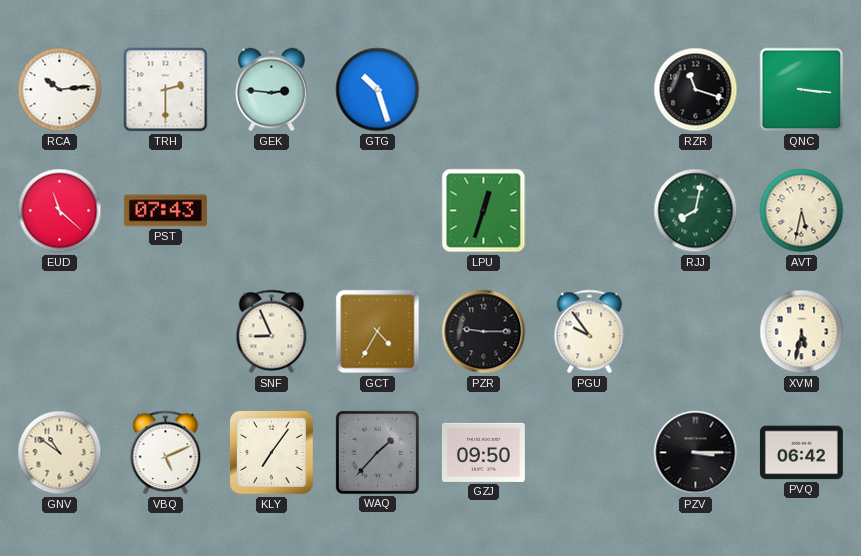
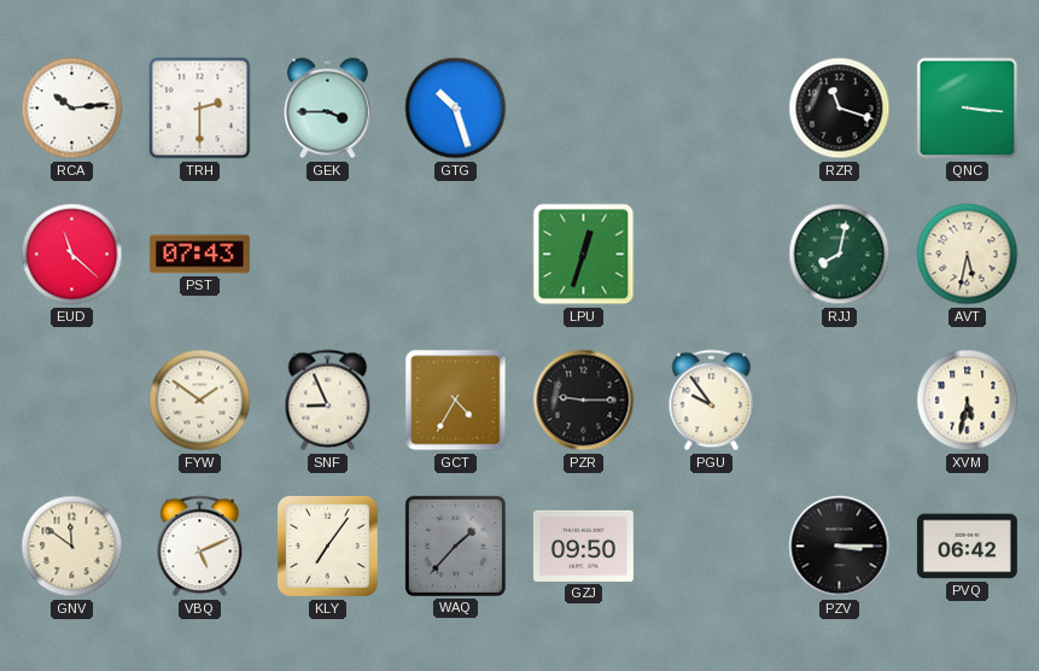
GEK: 2:46 -> 3:45 (328, 109)
FYW: none -> 1:51 (200, 401)
GNV: 10:51 -> 11:51 (72, 547)
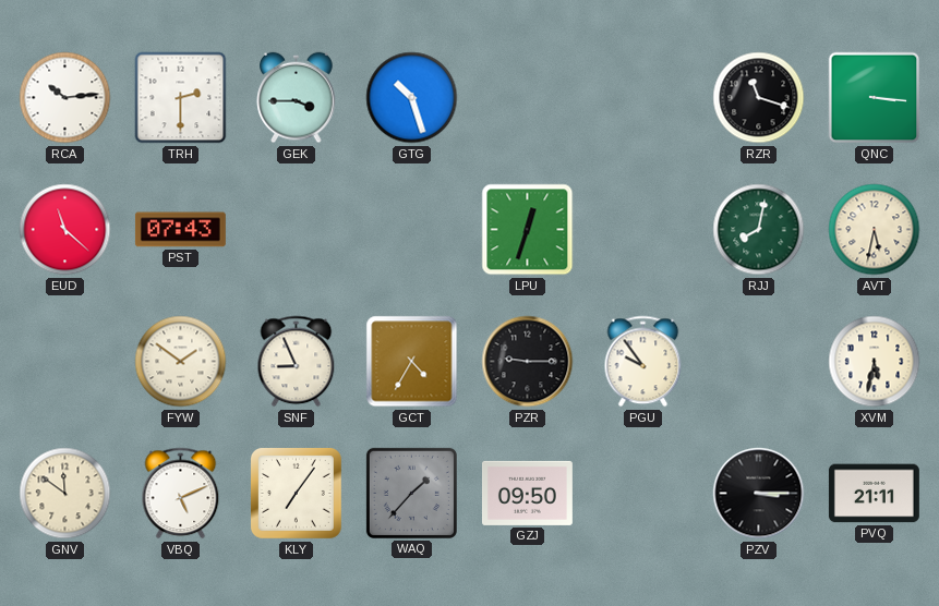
PVQ: 06:42 -> 21:11 (874, 494)
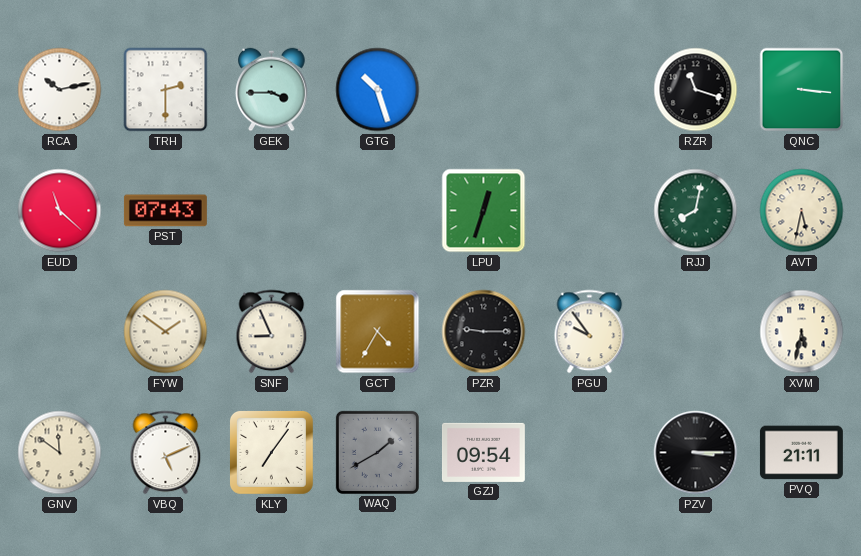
RCA: 10:14 -> 10:13 (60, 90)
WAQ: 1:37 -> 1:40 (377, 452)
GZJ: 09:50 -> 09:54 (483, 452)
